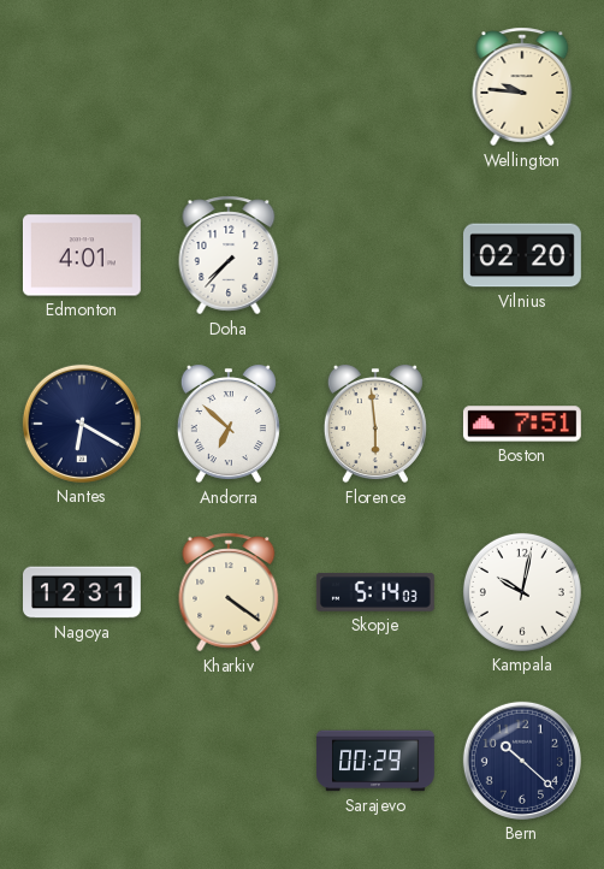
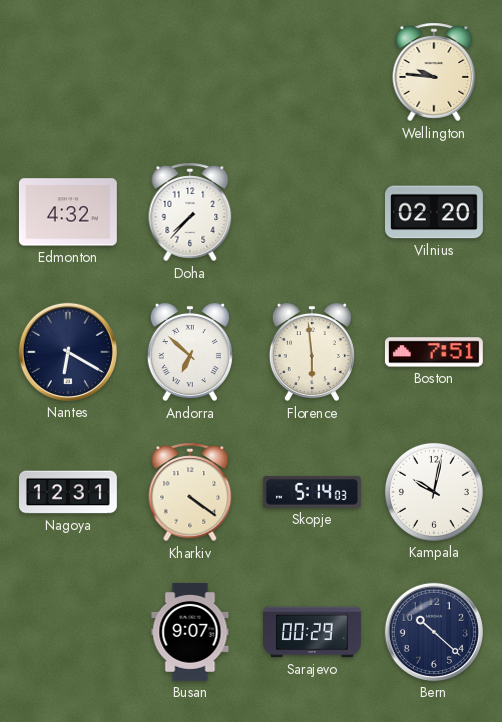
Edmonton: 4:01 -> 4:32 (68, 212)
Busan: none -> 9:07 (190, 633)
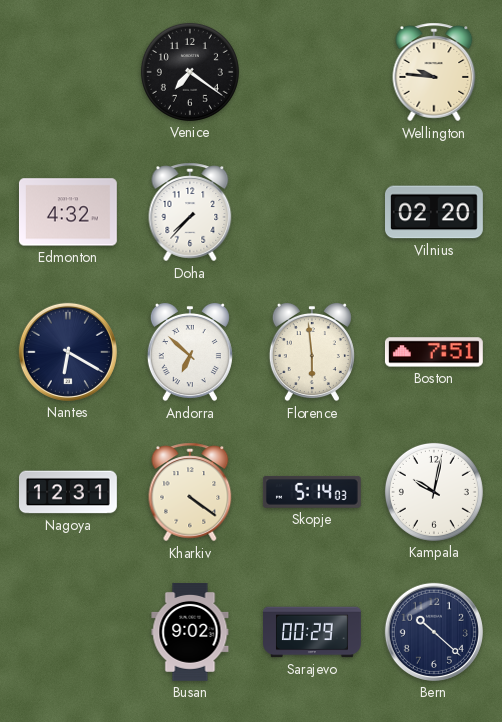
Venice: none -> 7:21 (190, 72)
Busan: 9:07 -> 9:02 (190, 633)
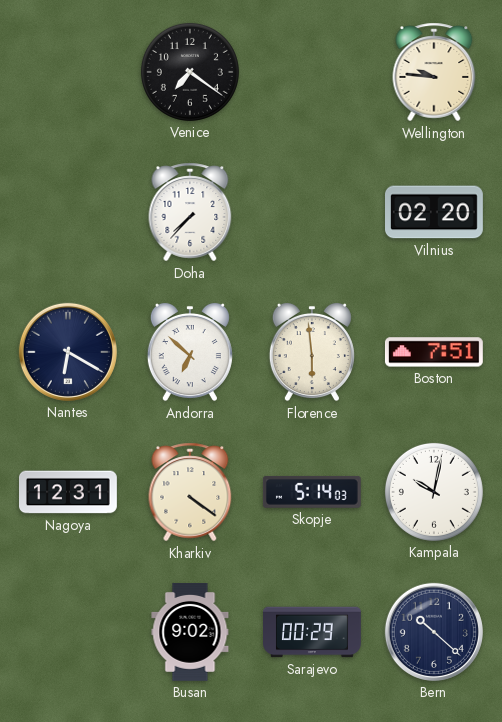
Edmonton: 4:32 -> none (68, 212)
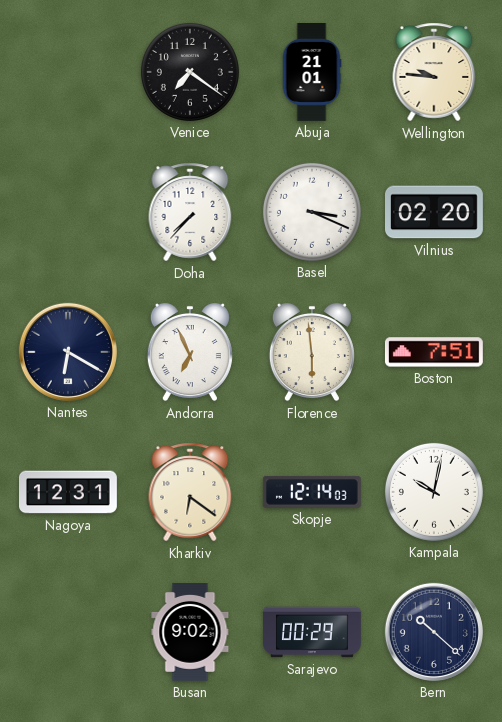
Abuja: none -> 21:01 (312, 73)
Basel: none -> 3:19 (312, 212)
Andorra: 6:52 -> 6:56 (190, 352)
Kharkiv: 4:21 -> 6:21 (190, 492)
Skopje: 5:14 -> 12:14 (312, 492)
